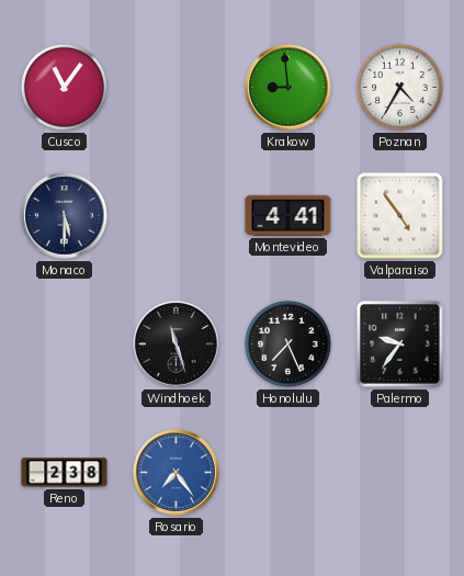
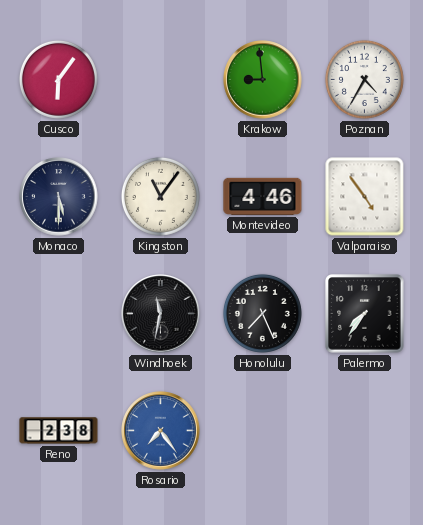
Cusco: 11:06 -> 6:06 (58, 79)
Kingston: none -> 11:06 (160, 196)
Montevideo: 4:41 -> 4:46 (263, 196)
Windhoek: 11:27 -> 11:32 (161, 314)
Palermo: 9:36 -> 7:36 (365, 314)
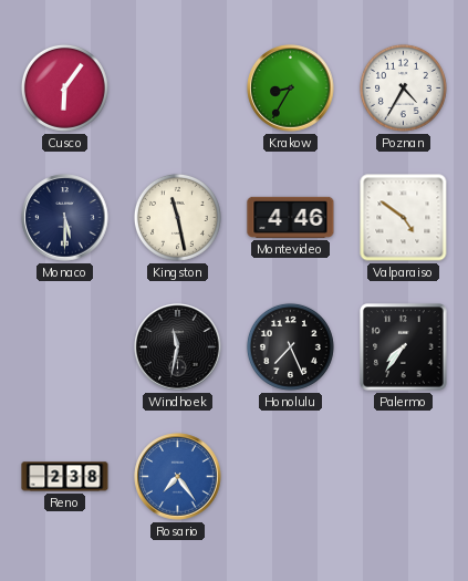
Krakow: 8:59 -> 8:35 (291, 89)
Kingston: 11:06 -> 11:28 (177, 217)
Valparaiso: 4:54 -> 4:51 (404, 218)
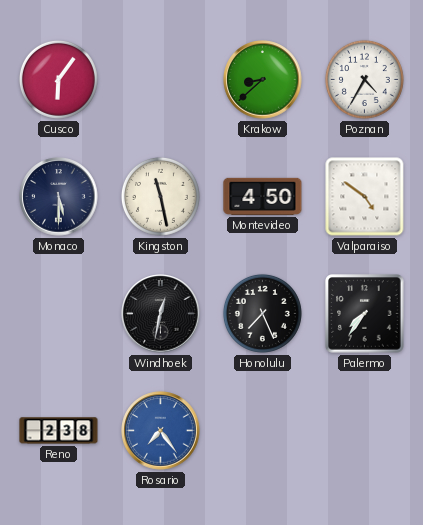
Krakow: 8:35 -> 8:38 (263, 80)
Montevideo: 4:46 -> 4:50 (263, 196)
Windhoek: 11:32 -> 12:32 (161, 314)
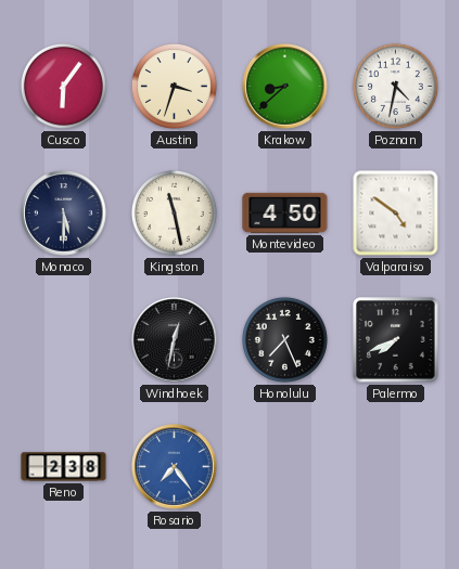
Austin: none -> 3:33 (174, 86)
Poznan: 4:35 -> 4:32 (395, 86)
Palermo: 7:36 -> 7:41 (396, 340)
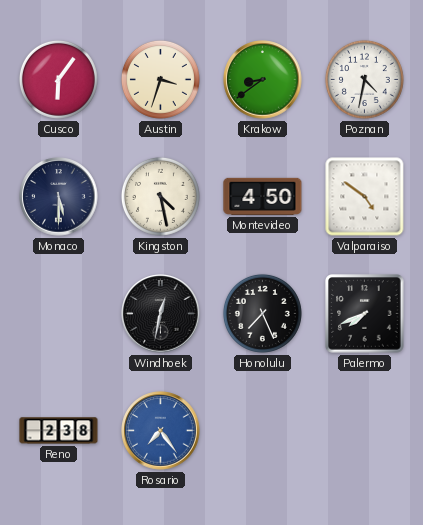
Krakow: 8:38 -> 8:39 (263, 80)
Kingston: 11:28 -> 4:28 (160, 196)
